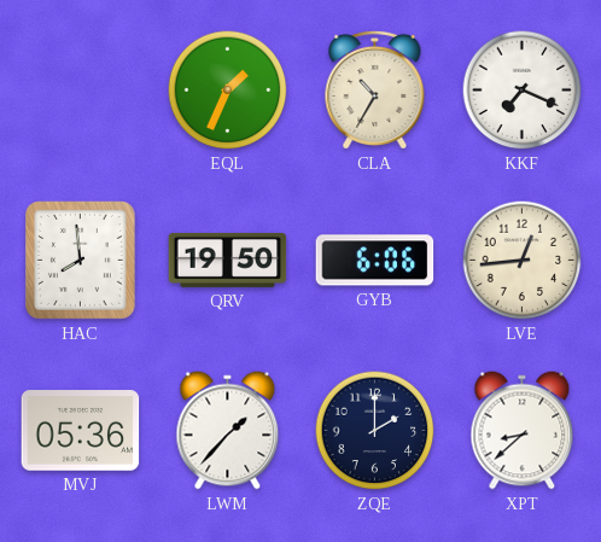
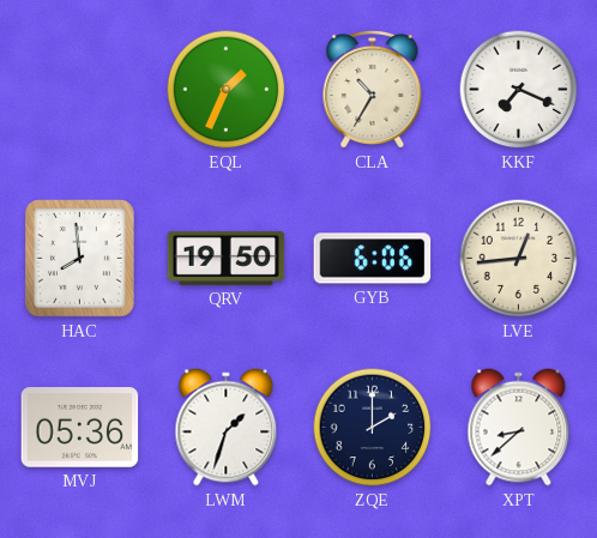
LWM: 1:37 -> 1:33 (227, 428)
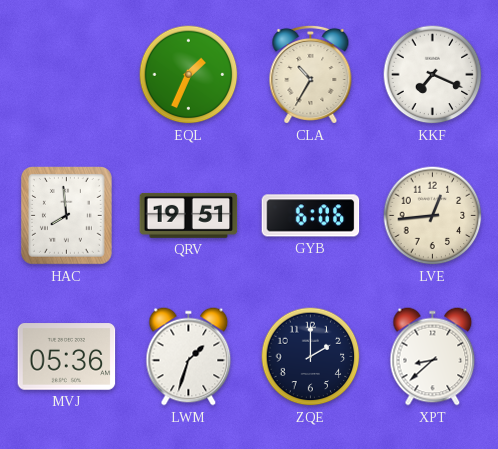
QRV: 19:50 -> 19:51 (189, 215)
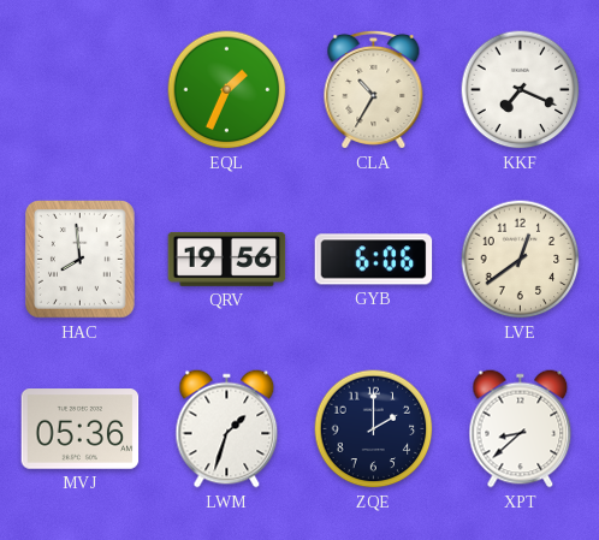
QRV: 19:51 -> 19:56 (227, 259)
LVE: 12:44 -> 12:39 (521, 260)
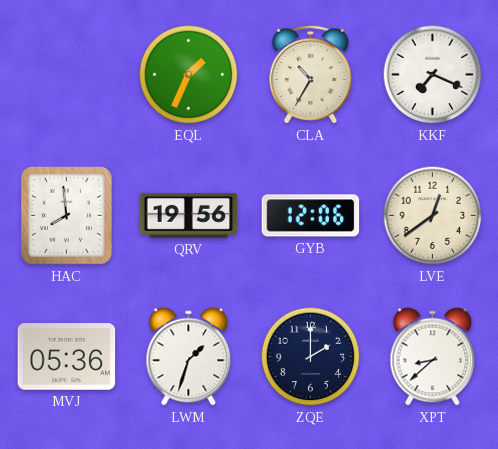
GYB: 6:06 -> 12:06 (311, 216)
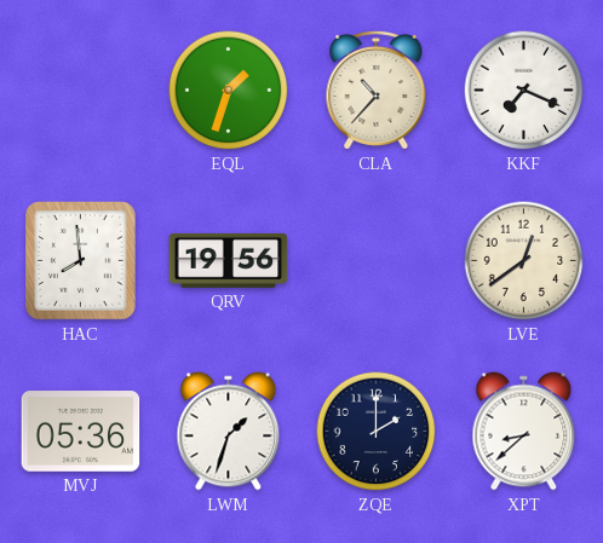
EQL: 1:34 -> 1:33 (229, 91)
CLA: 10:35 -> 10:37 (377, 89)
GYB: 12:06 -> none (311, 216)
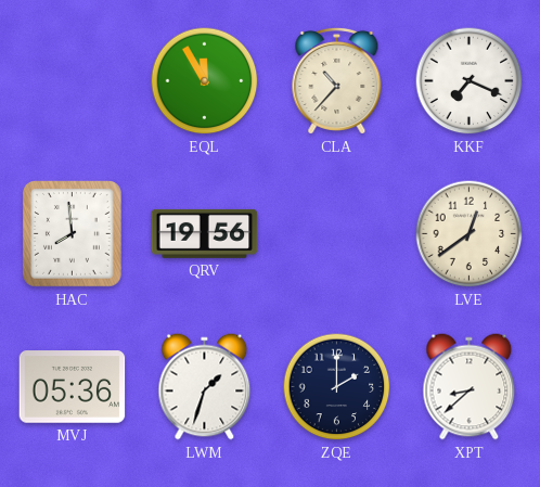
EQL: 1:33 -> 11:55 (205, 81)
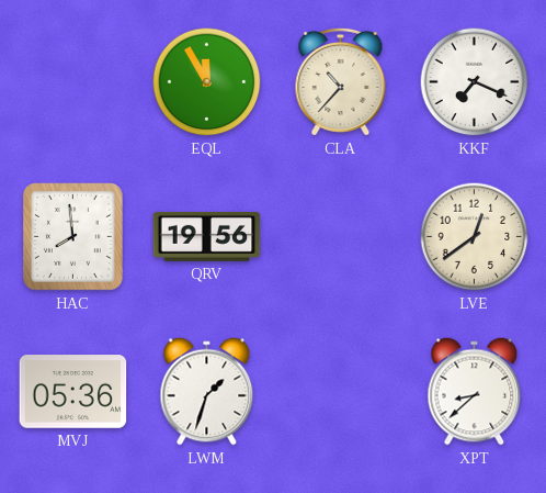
ZQE: 2:00 -> none (337, 387)
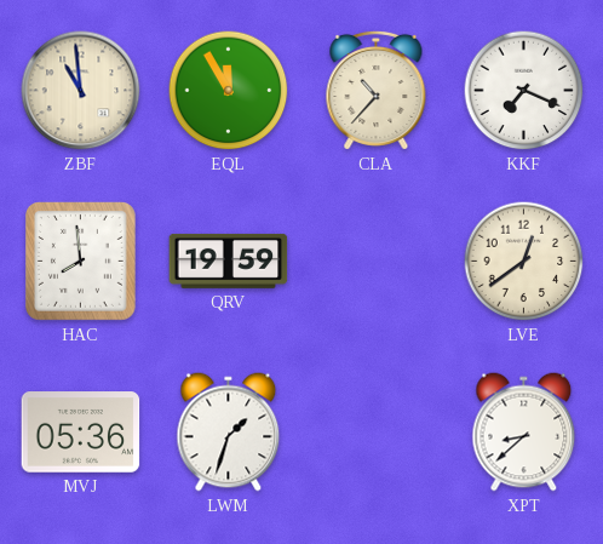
ZBF: none -> 10:59 (81, 91)
QRV: 19:56 -> 19:59 (229, 260)
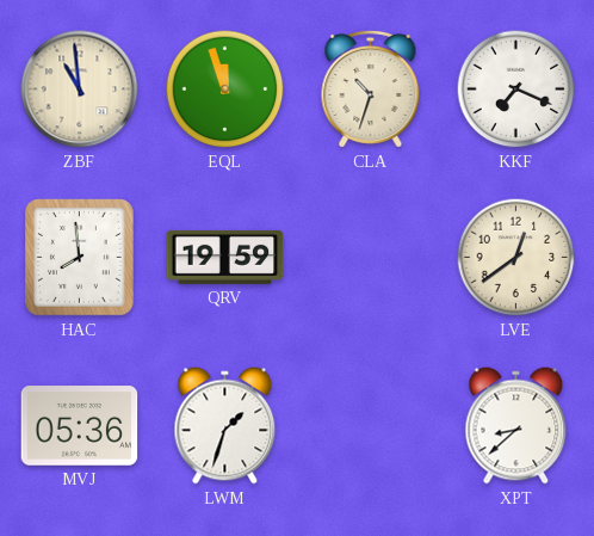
EQL: 11:55 -> 11:57 (225, 90)
CLA: 10:37 -> 10:33 (371, 88)
